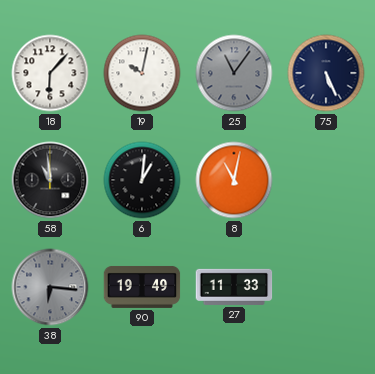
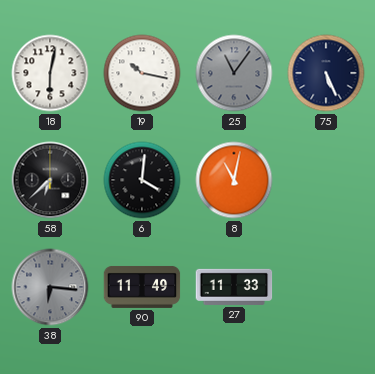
18: 6:07 -> 6:02 (50, 73)
19: 10:02 -> 10:17 (142, 73)
58: 10:59 -> 6:38 (50, 180)
6: 1:01 -> 4:01 (142, 180)
90: 19:49 -> 11:49 (142, 287)
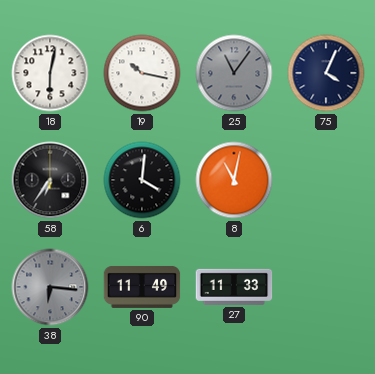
75: 5:26 -> 4:04 (326, 73)
58: 6:38 -> 6:36 (50, 180)
